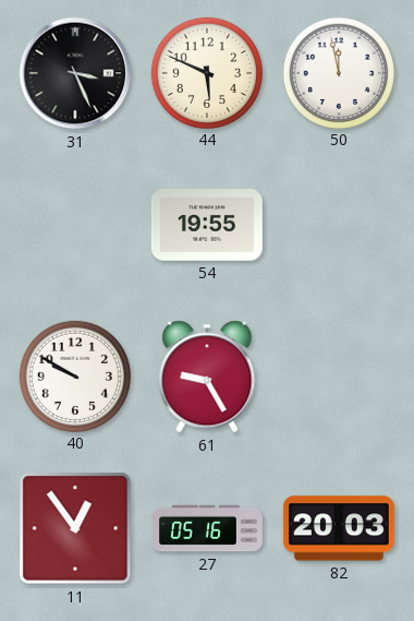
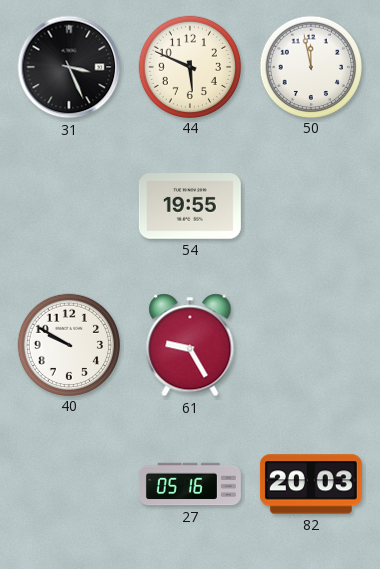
11: 12:54 -> none (75, 528)
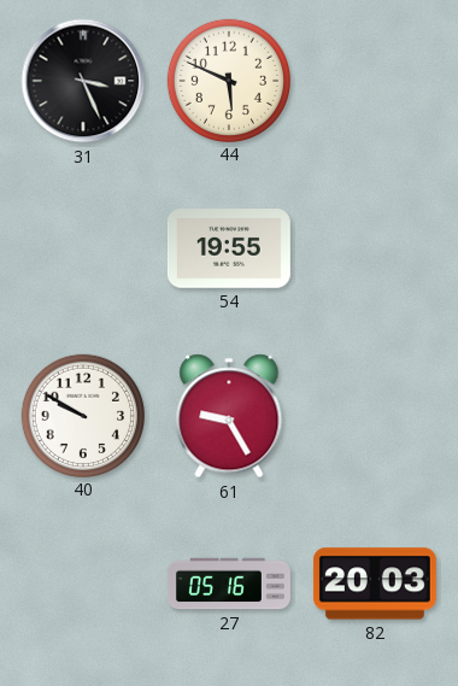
50: 11:58 -> none (310, 66)
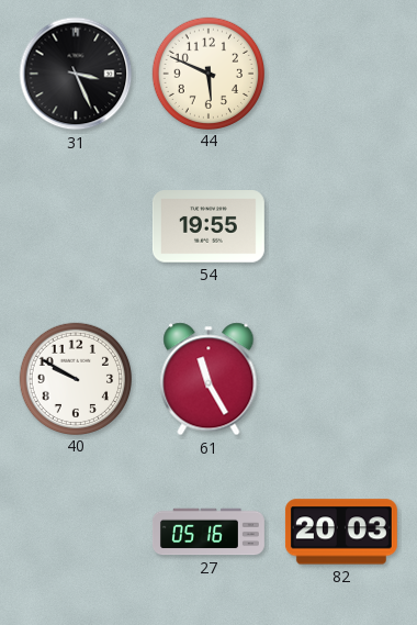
61: 9:25 -> 11:25 (208, 379)
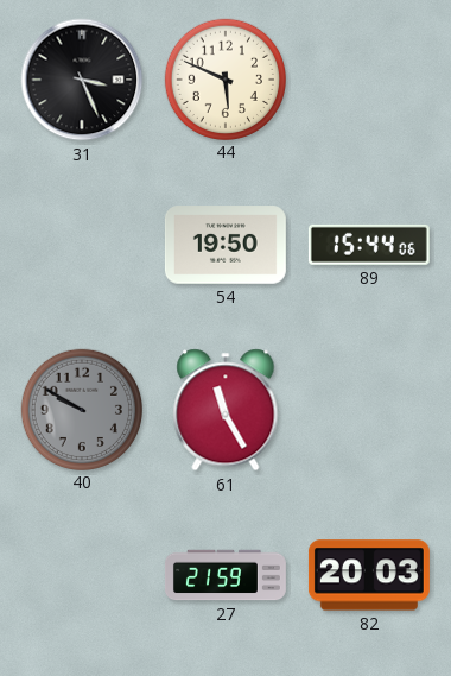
54: 19:55 -> 19:50 (225, 245)
89: none -> 15:44 (369, 245)
40 dial: white -> grey (81, 409)
27: 05:16 -> 21:59 (225, 575)
